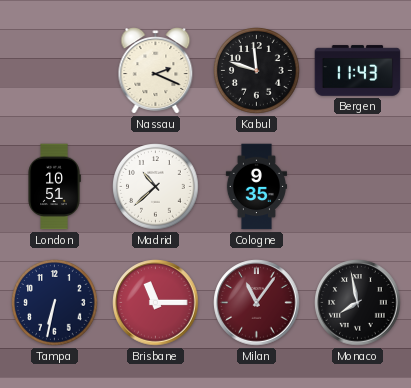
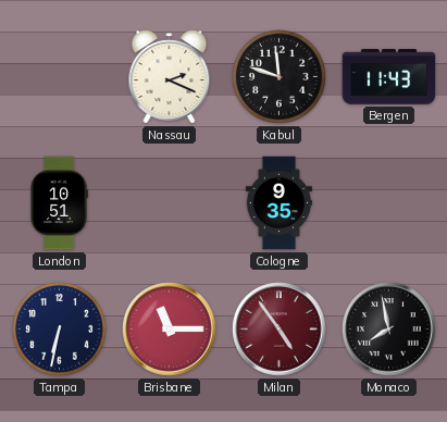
Madrid: 10:38 -> none (156, 187)
Milan: 11:06 -> 4:54 (280, 330)
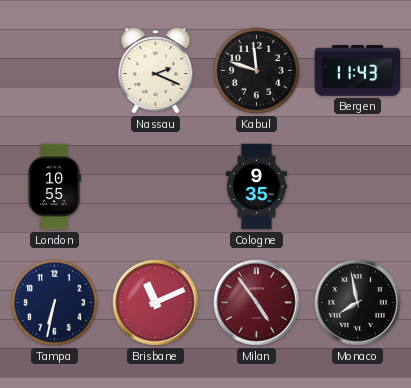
London: 10:51 -> 10:55 (54, 187)
Brisbane: 11:15 -> 11:11 (156, 303)
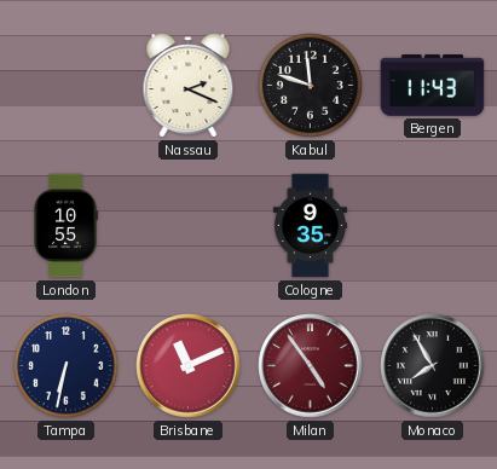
Monaco: 7:58 -> 7:55 (433, 366)
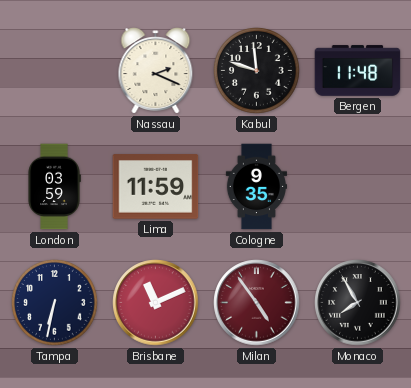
Bergen: 11:43 -> 11:48 (358, 71)
London: 10:55 -> 03:59 (54, 187)
Lima: none -> 11:59 (156, 187)
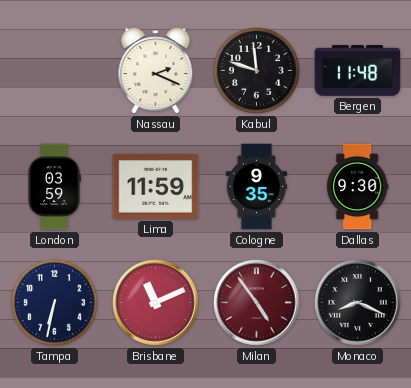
Dallas: none -> 9:30 (357, 187)
Monaco: 7:55 -> 8:19 (358, 303)
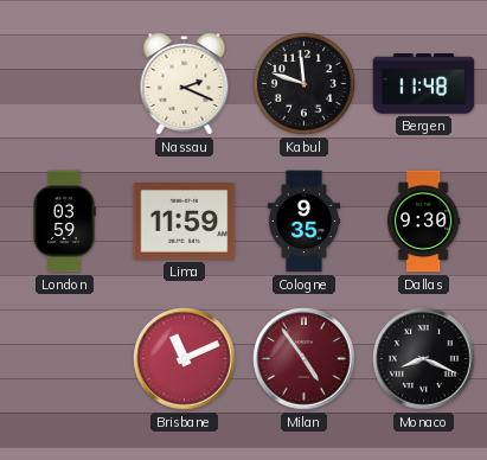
Tampa: 6:32 -> none (55, 303)
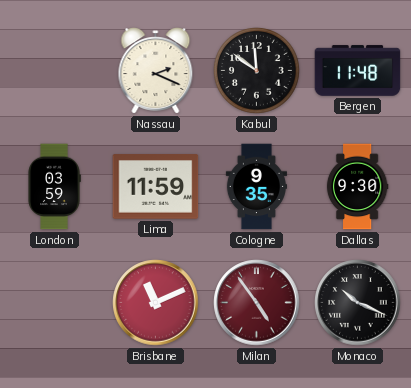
Kabul: 11:48 -> 11:51 (257, 71)
Monaco: 8:19 -> 10:19 (358, 303)
